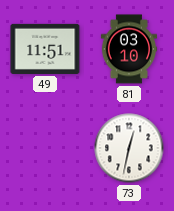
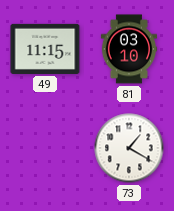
49: 11:51 -> 11:15 (45, 49)
73: 12:32 -> 1:20 (129, 148)
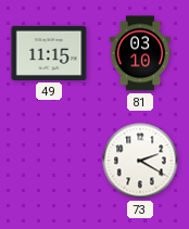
73: 1:20 -> 2:20 (140, 161)
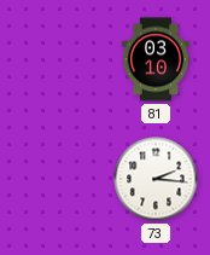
49: 11:15 -> none (49, 53)
73: 2:20 -> 2:16 (156, 179)
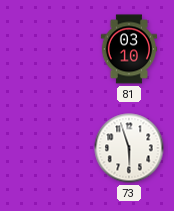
73: 2:16 -> 5:57 (129, 148)
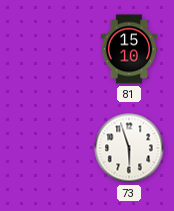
81: 03:10 -> 15:10 (128, 49)
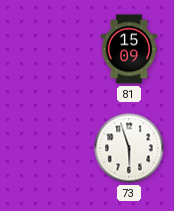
81: 15:10 -> 15:09 (128, 49)
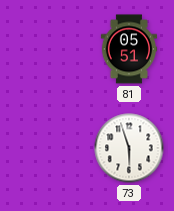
81: 15:09 -> 05:51 (128, 49)
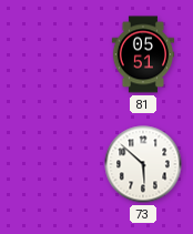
73: 5:57 -> 5:52 (143, 164)
